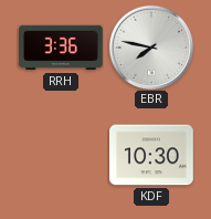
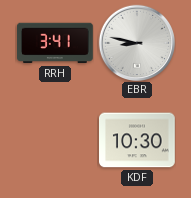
RRH: 3:36 -> 3:41 (56, 43)
EBR: 7:47 -> 8:47 (137, 43)
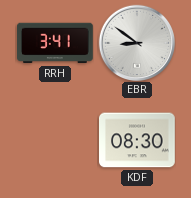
EBR: 8:47 -> 8:51 (137, 43)
KDF: 10:30 -> 08:30 (137, 140)
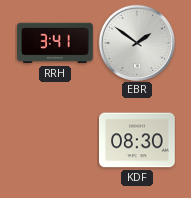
EBR: 8:51 -> 1:51 (137, 43)
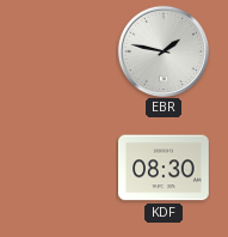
RRH: 3:41 -> none (56, 43)
EBR: 1:51 -> 1:47 (164, 51)
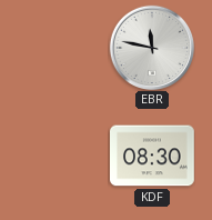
EBR: 1:47 -> 11:47 (152, 48)
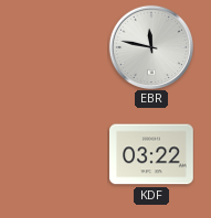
KDF: 08:30 -> 03:22 (151, 154)
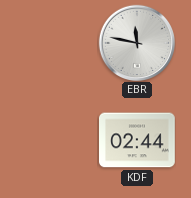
KDF: 03:22 -> 02:44 (137, 140)
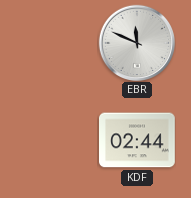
EBR: 11:47 -> 11:49 (137, 43)
